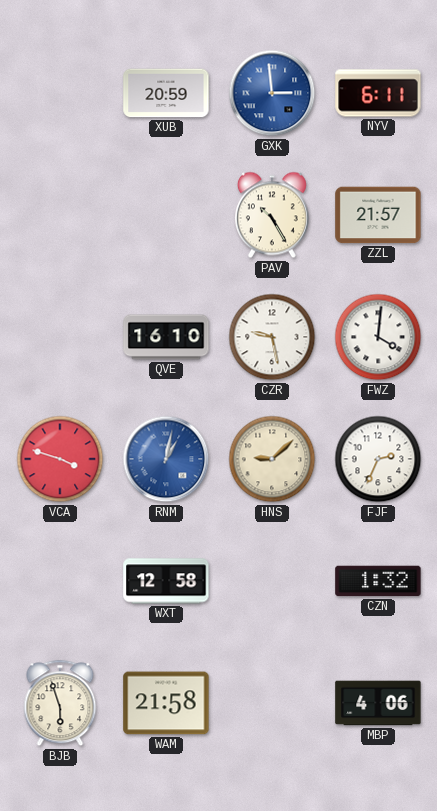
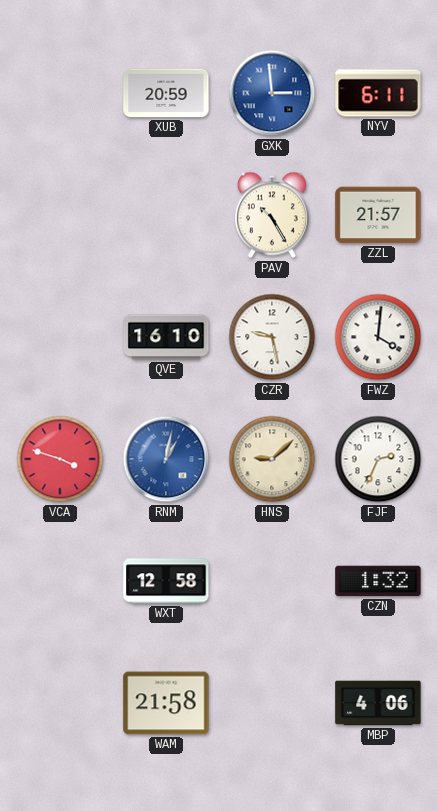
BJB: 5:57 -> none (60, 703)
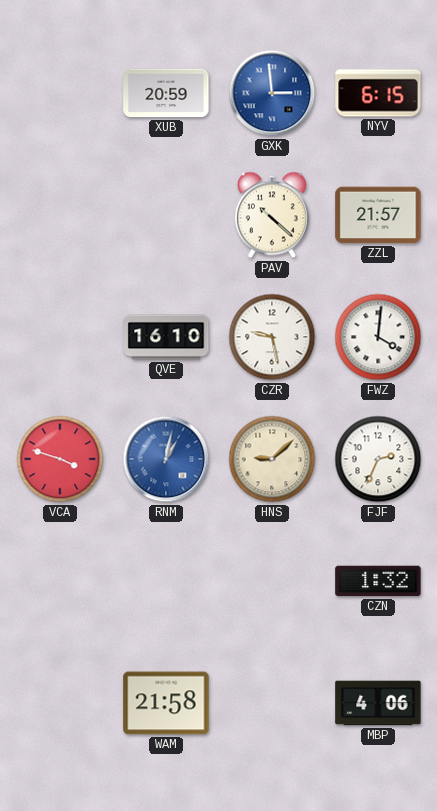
NYV: 6:11 -> 6:15 (378, 93)
PAV: 10:25 -> 10:22 (272, 215)
WXT: 12:58 -> none (166, 581)
